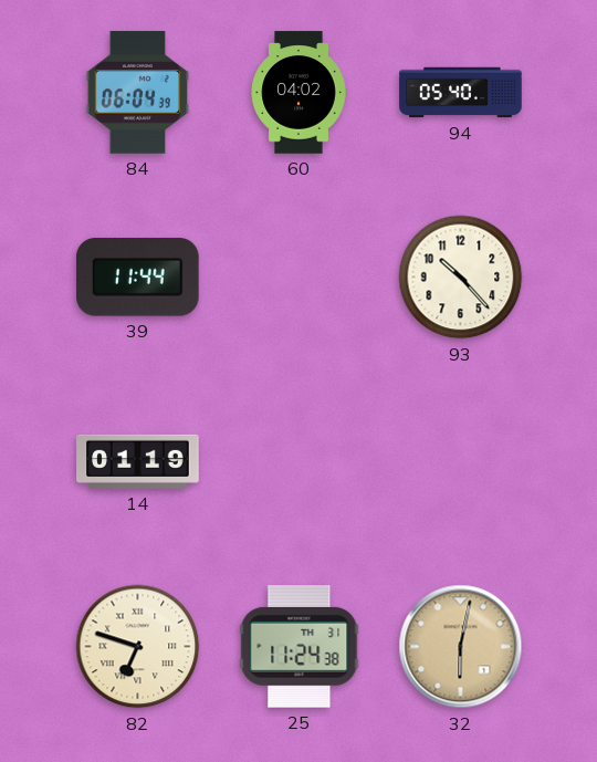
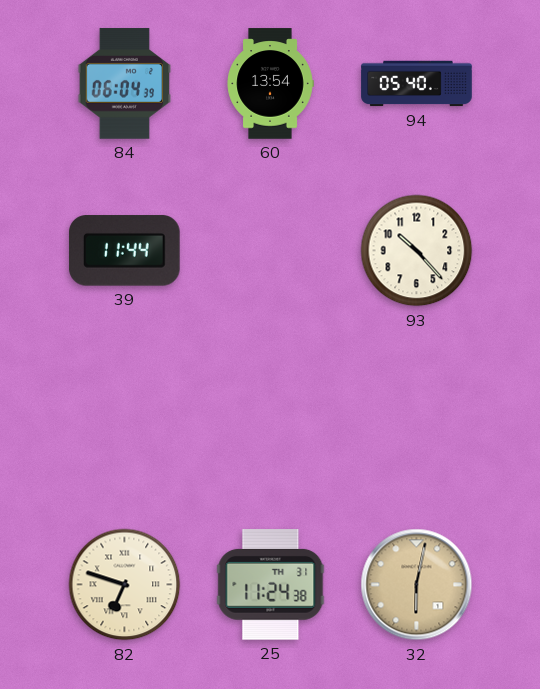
60: 04:02 -> 13:54 (270, 84)
14: 01:19 -> none (138, 461)
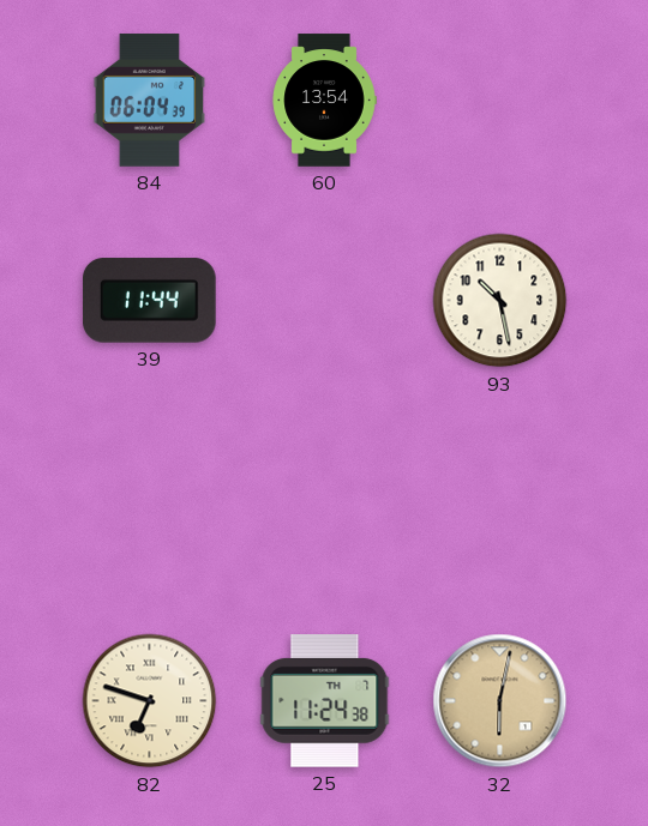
94: 05:40 -> none (417, 84)
93: 10:23 -> 10:28 (500, 301)
25 date: TH 31 -> TH 7 (325, 701)
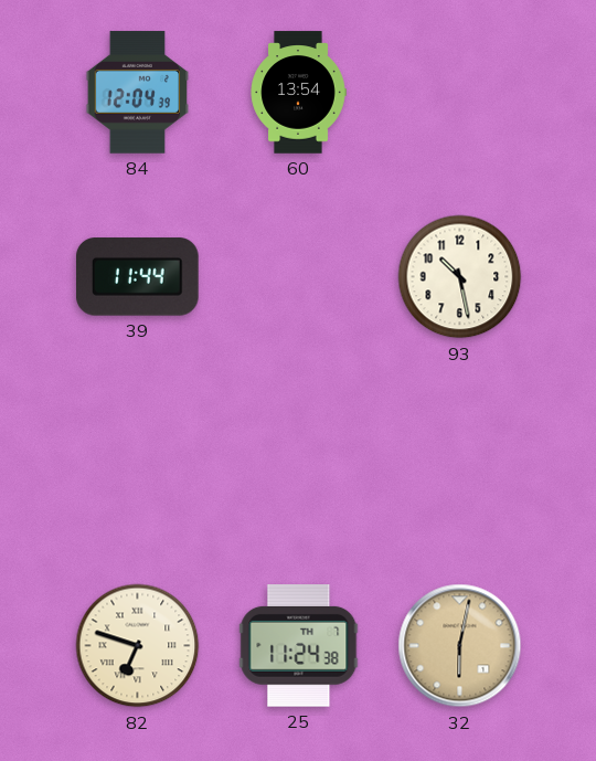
84: 06:04 -> 12:04 (138, 93)
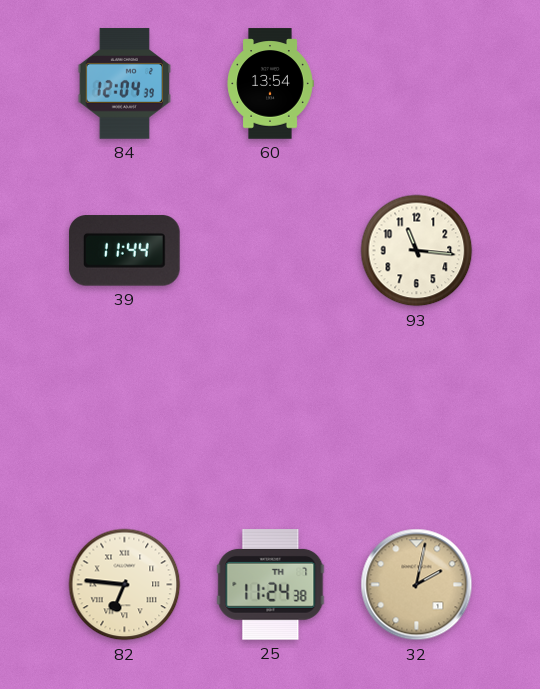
93: 10:28 -> 11:16 (417, 251)
82: 6:48 -> 6:46 (125, 585)
32: 6:02 -> 2:02 (417, 585)
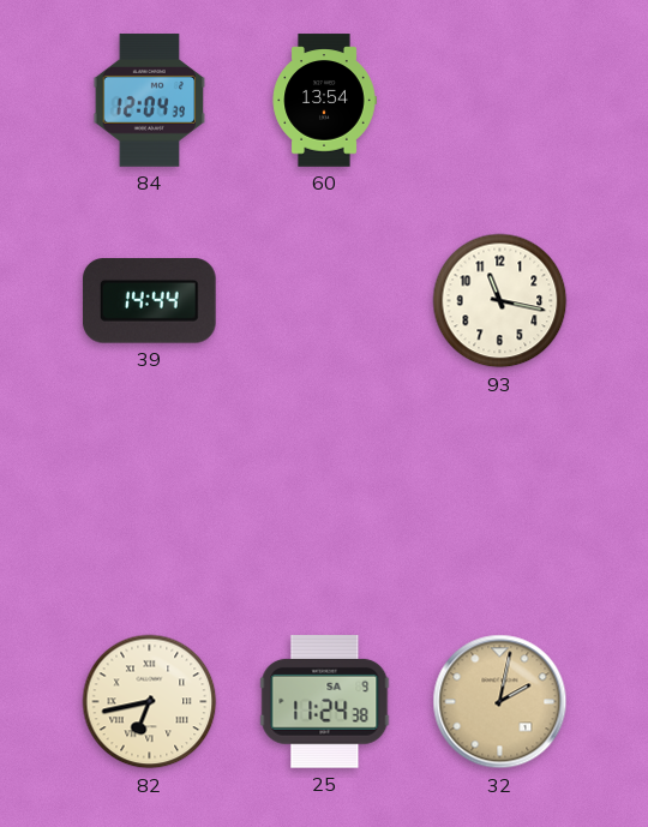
39: 11:44 -> 14:44 (149, 301)
93: 11:16 -> 11:17 (500, 301)
82: 6:46 -> 6:43 (150, 702)
25 date: TH 7 -> SA 9 (325, 702)
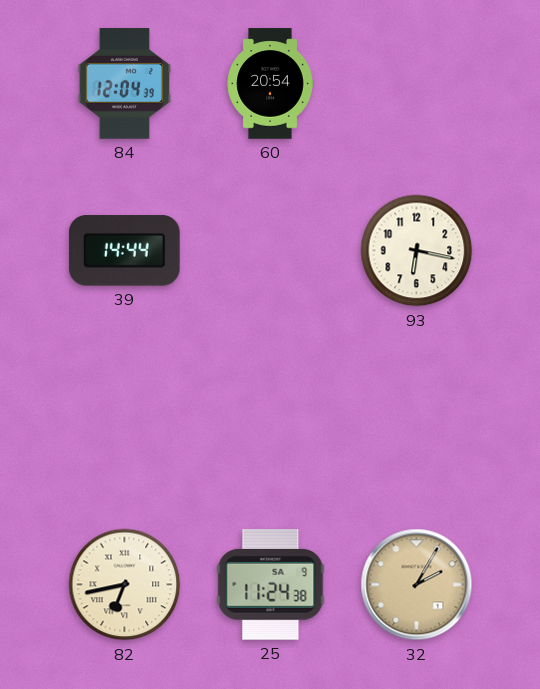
60: 13:54 -> 20:54 (270, 84)
93: 11:17 -> 6:17 (417, 251)
32: 2:02 -> 2:05 (417, 585)
